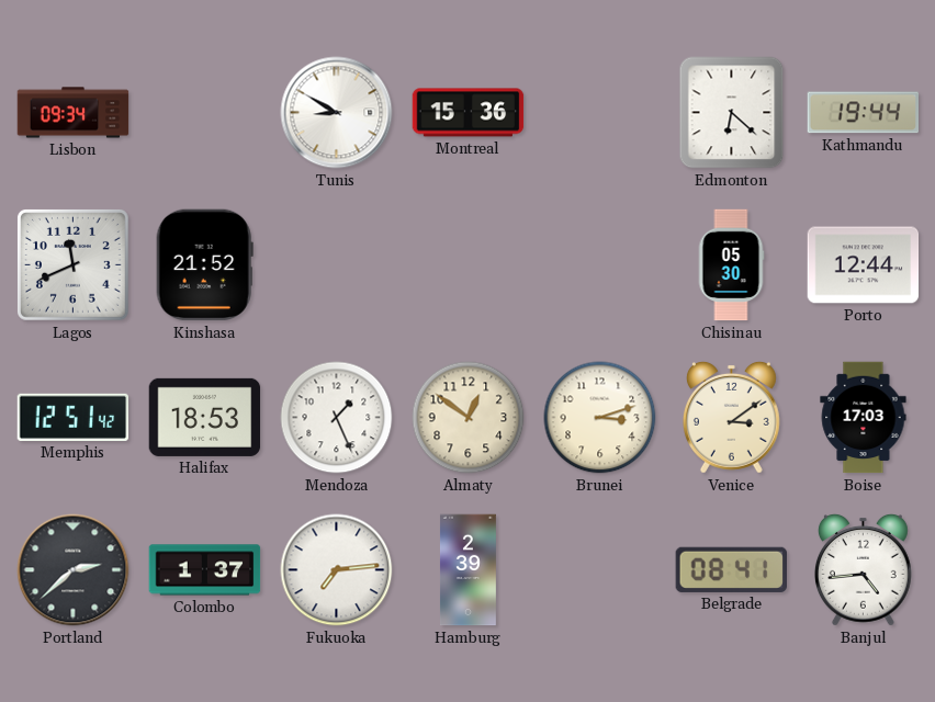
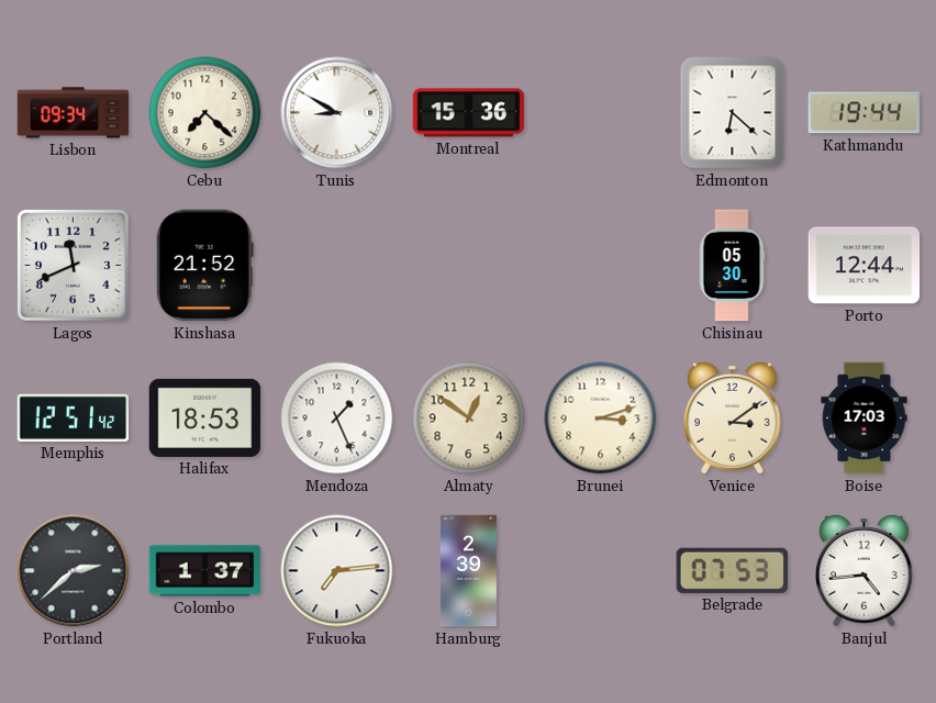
Cebu: none -> 7:22 (205, 113)
Belgrade: 08:41 -> 07:53 (732, 570)
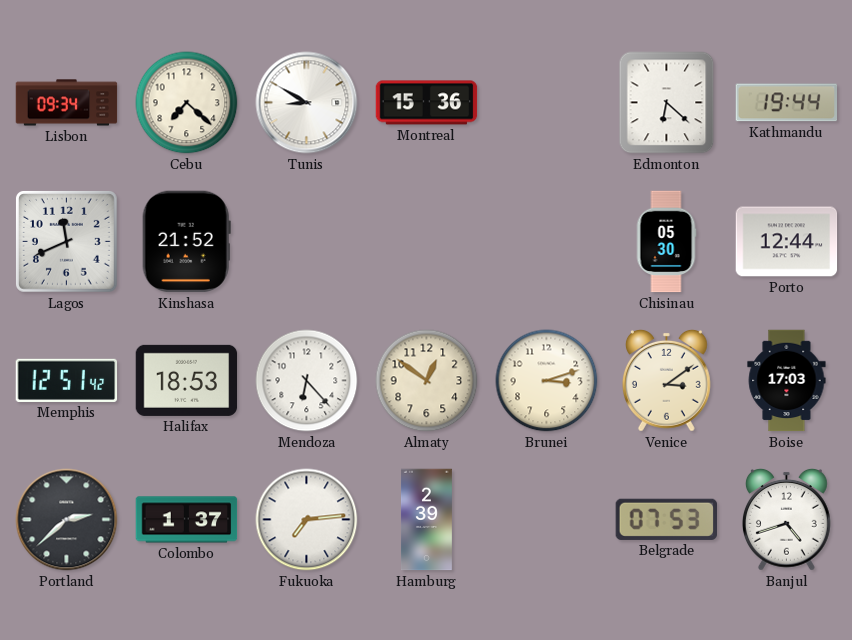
Mendoza: 1:26 -> 6:23 (307, 381)
Banjul: 4:44 -> 4:42 (786, 519)
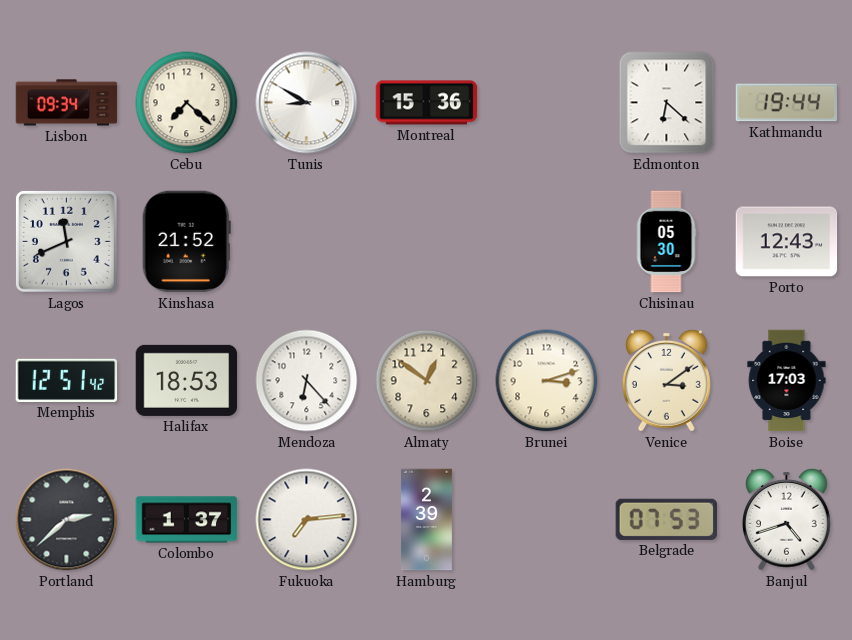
Porto: 12:44 -> 12:43 (787, 242)
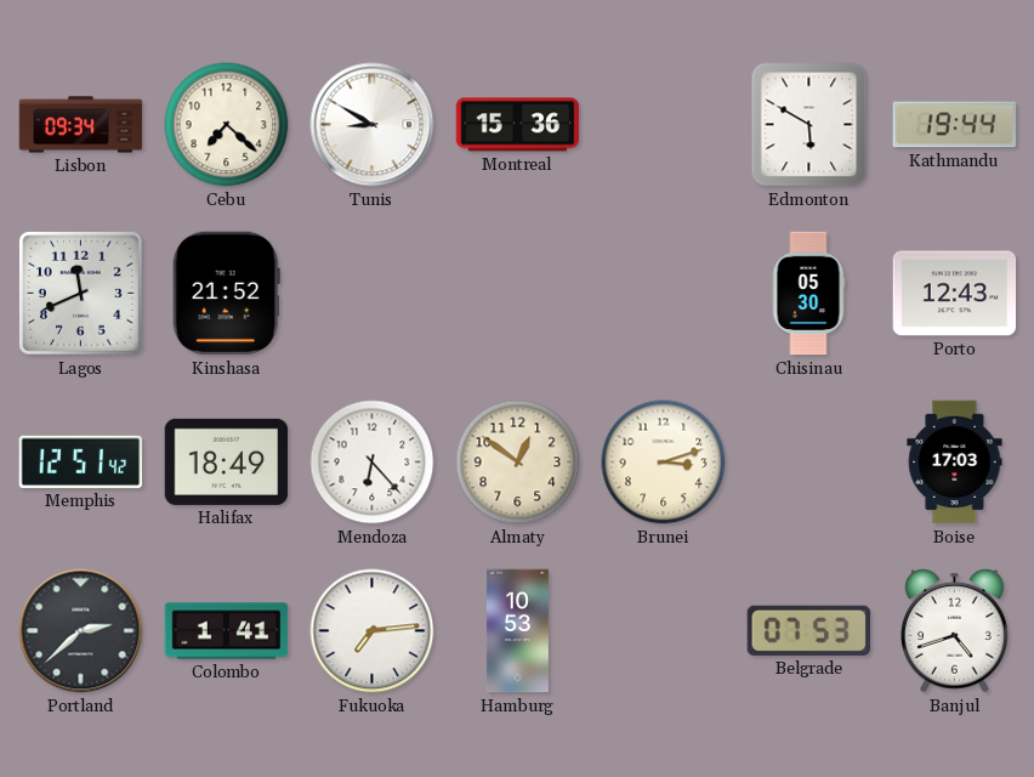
Edmonton: 6:22 -> 5:50 (809, 125)
Halifax: 18:53 -> 18:49 (227, 461)
Venice: 3:09 -> none (666, 380)
Colombo: 1:37 -> 1:41 (227, 631)
Hamburg: 2:39 -> 10:53 (517, 631)
